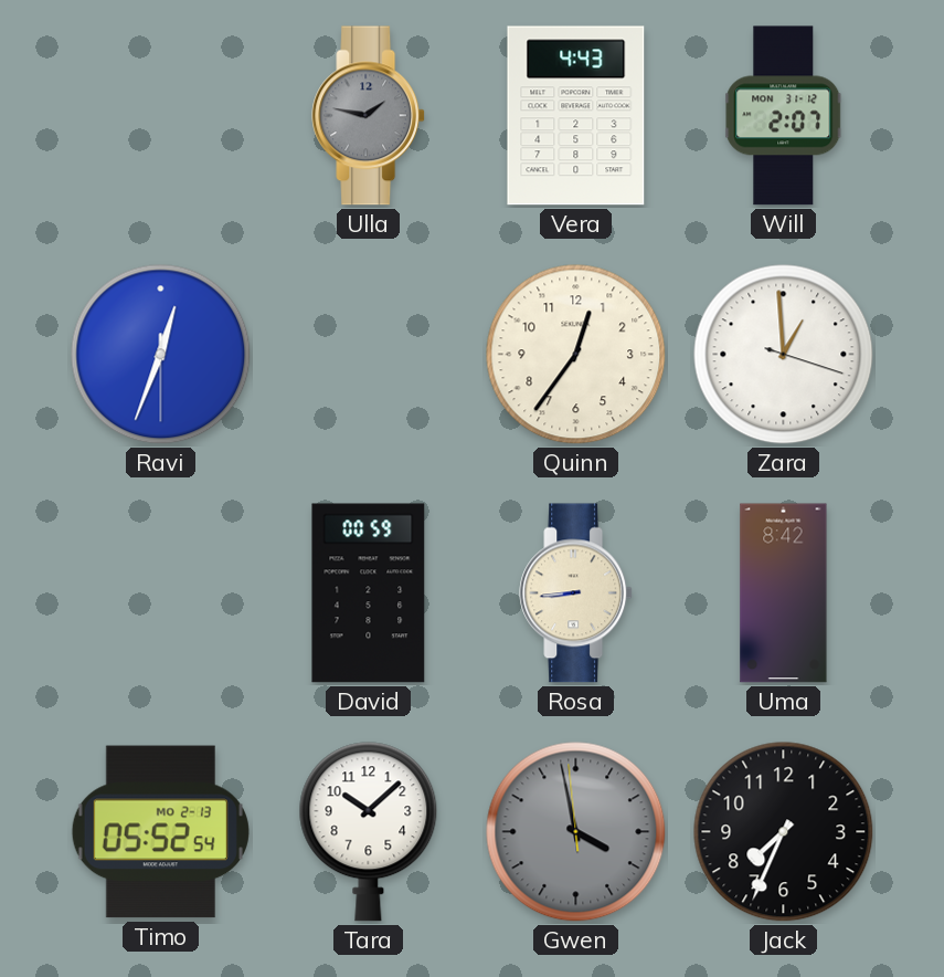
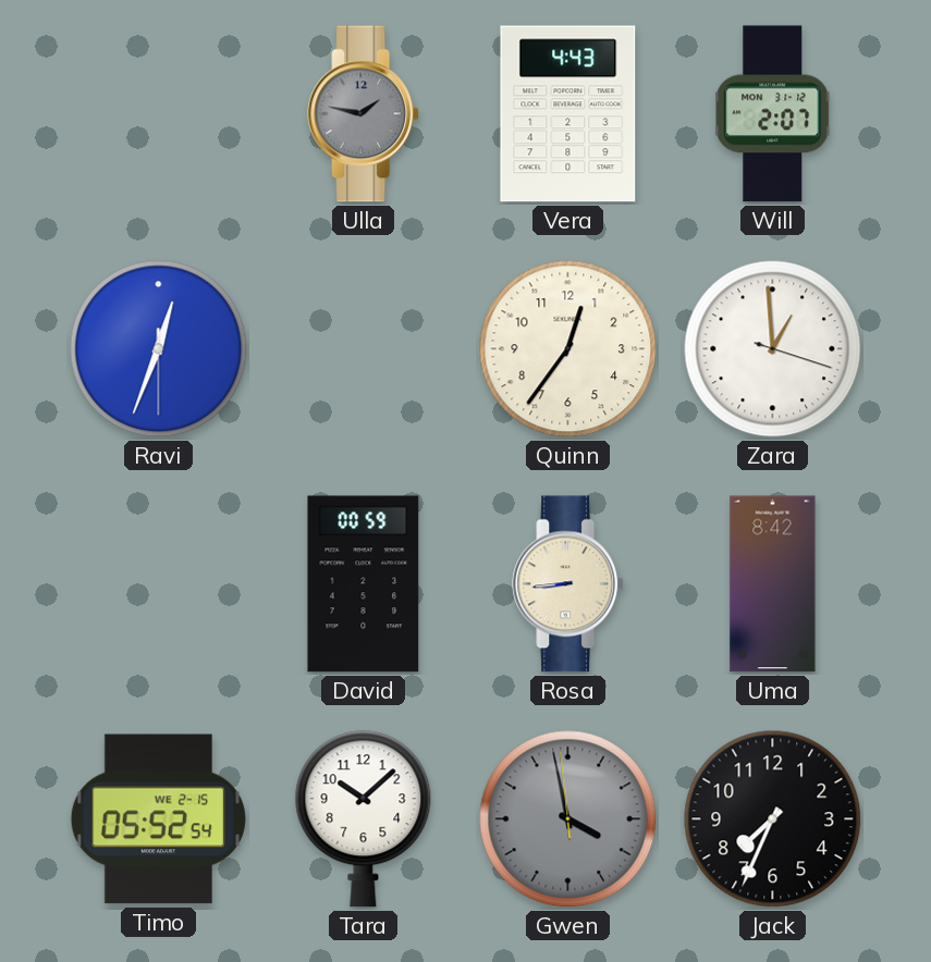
Timo date: MO 2-13 -> WE 2-15 (158, 819)
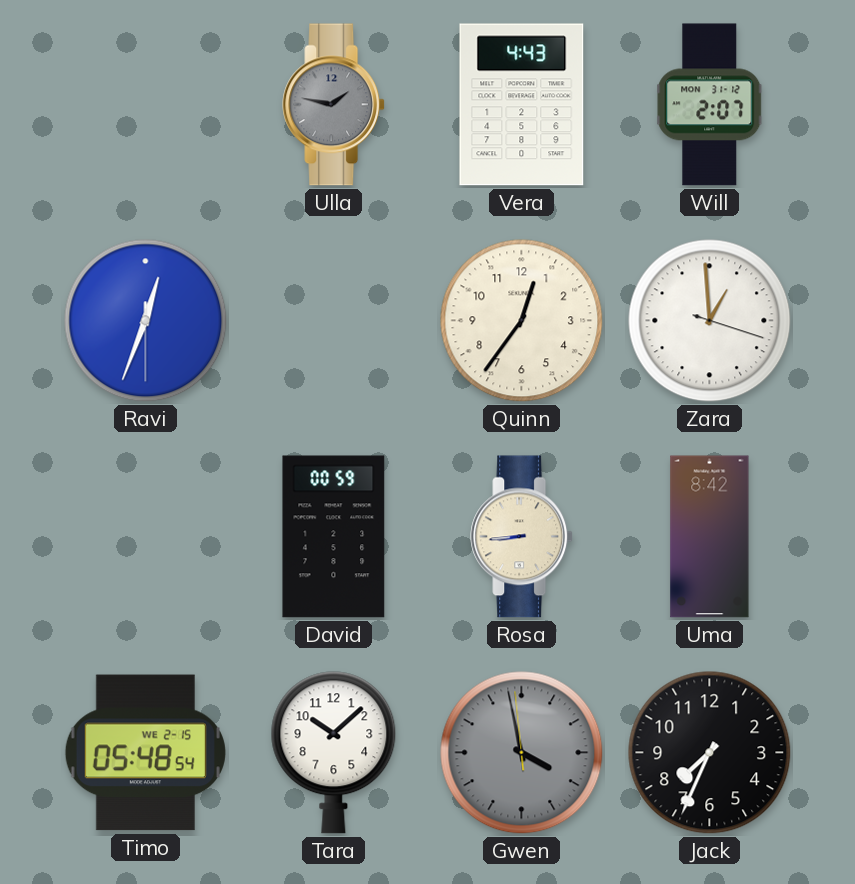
Timo: 05:52 -> 05:48 (145, 753)
